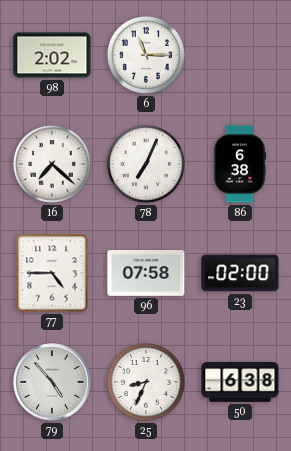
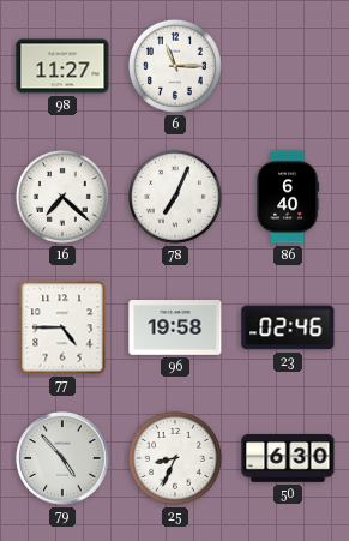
98: 2:02 -> 11:27 (62, 66)
86: 6:38 -> 6:40 (288, 197)
96: 07:58 -> 19:58 (175, 329)
23: 02:00 -> 02:46 (288, 327)
50: 6:38 -> 6:30 (288, 459)
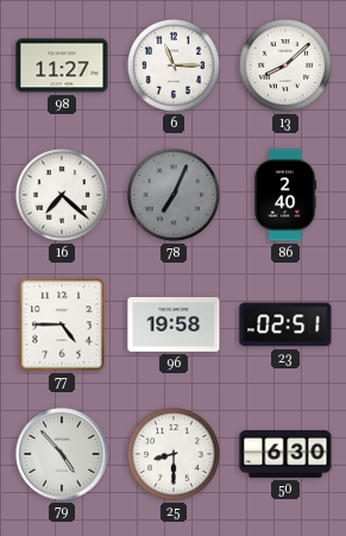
13: none -> 8:08 (285, 65)
78 dial: white -> grey (174, 195)
86: 6:40 -> 2:40 (285, 195)
23: 02:46 -> 02:51 (285, 324)
25: 8:34 -> 8:30 (174, 454)
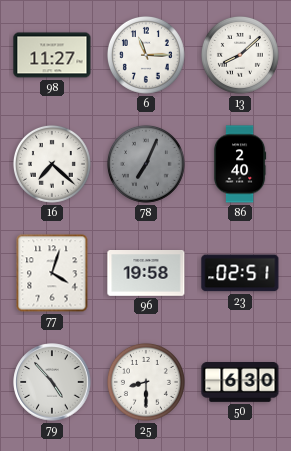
77: 4:45 -> 4:03 (52, 273)
